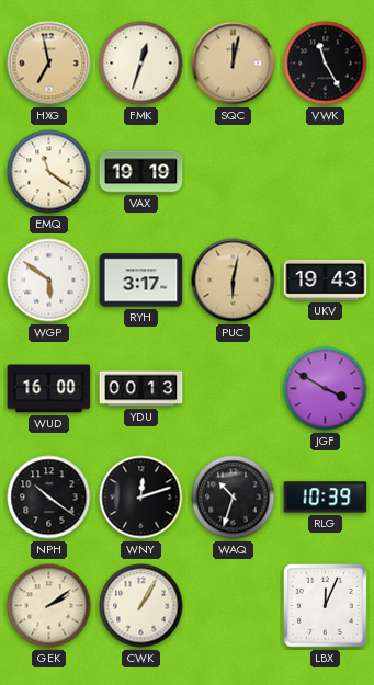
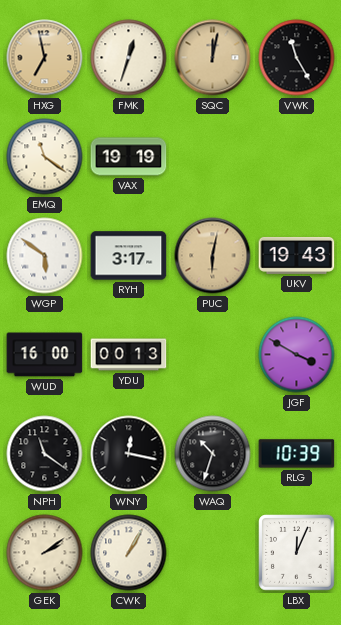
NPH: 10:21 -> 11:21 (45, 454)
WNY: 12:12 -> 12:17 (129, 454)
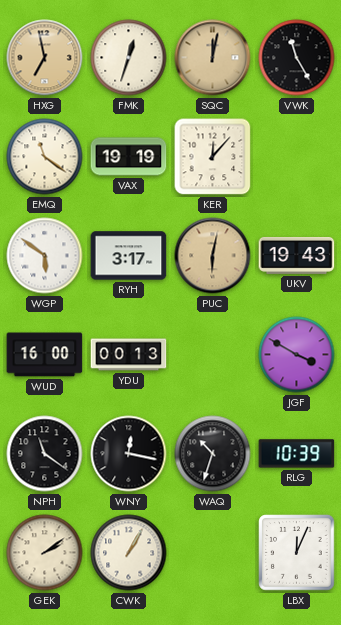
KER: none -> 12:07 (213, 157)
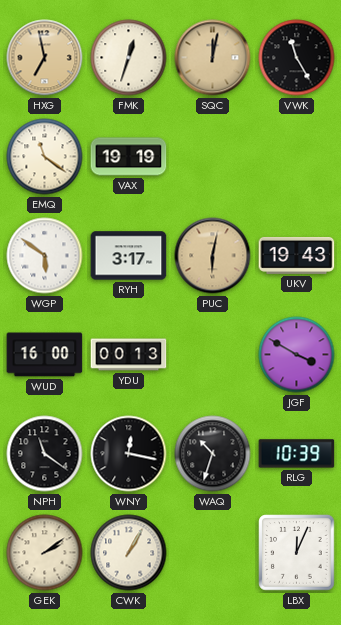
KER: 12:07 -> none (213, 157)
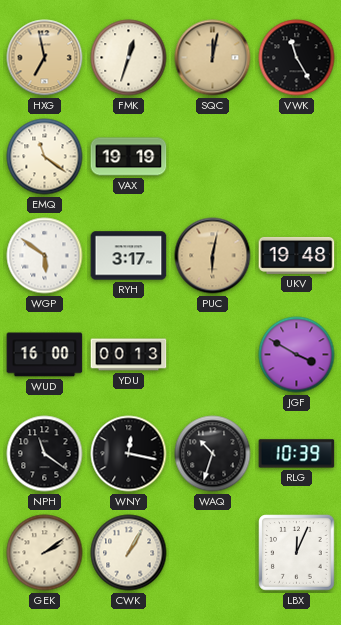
UKV: 19:43 -> 19:48 (297, 255)
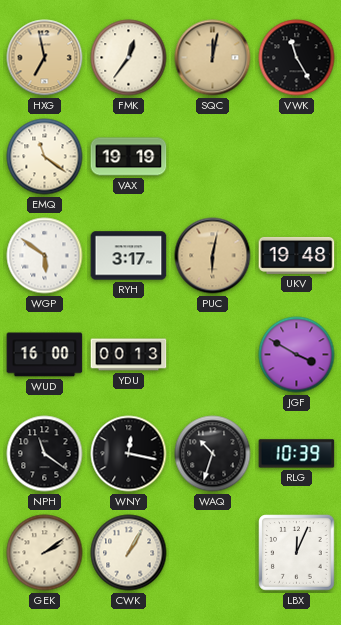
FMK: 12:33 -> 12:36 (129, 58)
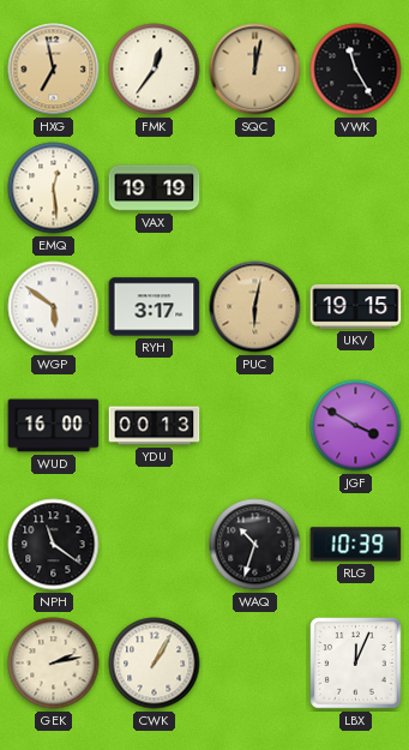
EMQ: 11:21 -> 12:29 (54, 188)
UKV: 19:48 -> 19:15 (356, 306)
WNY: 12:17 -> none (129, 454)
GEK: 2:09 -> 2:13 (54, 664)
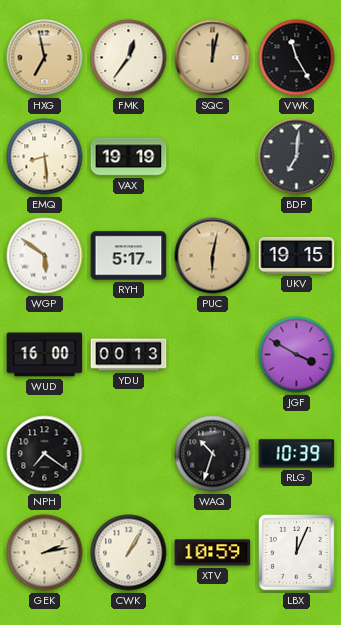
EMQ: 12:29 -> 8:29 (45, 157)
BDP: none -> 7:01 (297, 157)
RYH: 3:17 -> 5:17 (129, 256)
NPH: 11:21 -> 7:21 (45, 454)
XTV: none -> 10:59 (213, 553)
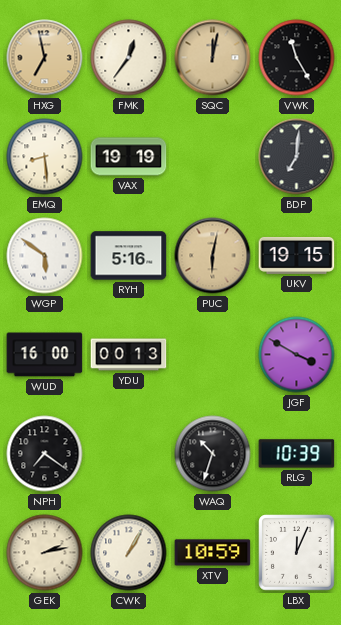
RYH: 5:17 -> 5:16 (129, 256)
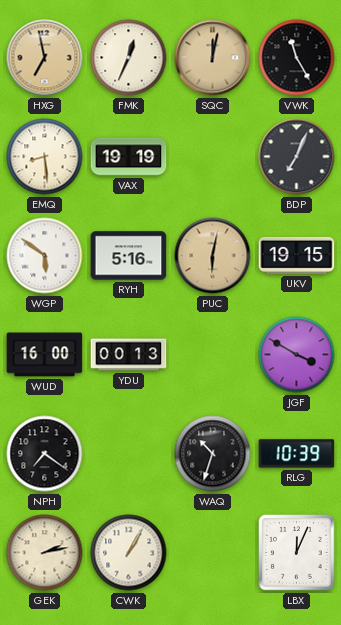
FMK: 12:36 -> 12:34 (129, 58)
BDP: 7:01 -> 7:04 (297, 157)
XTV: 10:59 -> none (213, 553)
